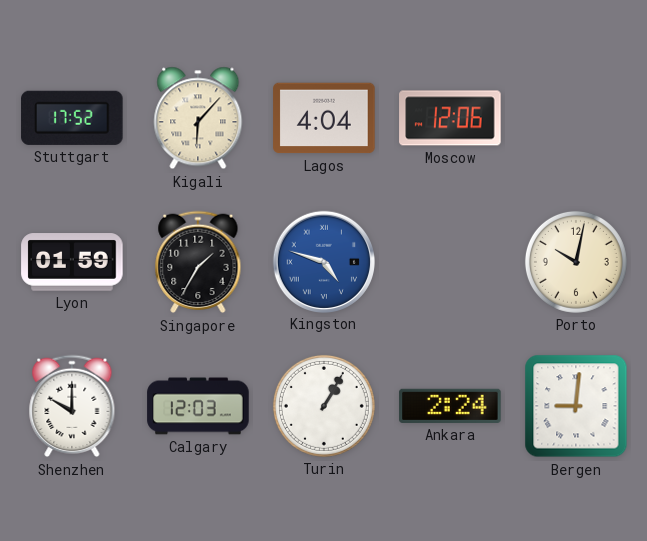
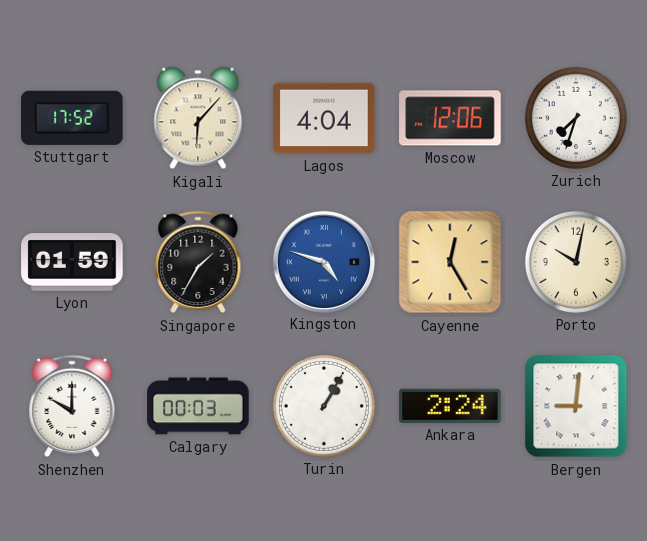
Zurich: none -> 7:33 (576, 118)
Cayenne: none -> 12:25 (450, 262)
Calgary: 12:03 -> 00:03 (198, 406)
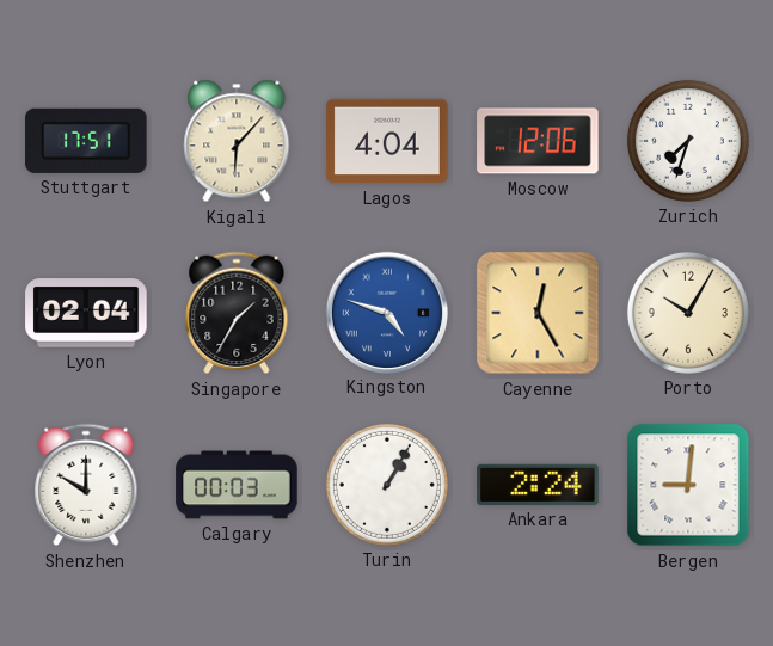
Stuttgart: 17:52 -> 17:51 (86, 141)
Lyon: 01:59 -> 02:04 (86, 313)
Porto: 10:02 -> 10:05 (688, 313)
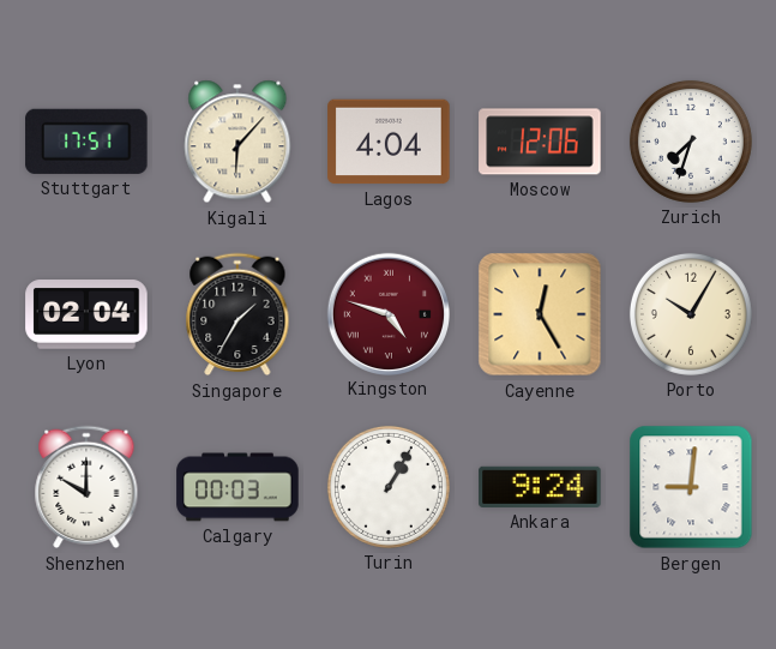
Kingston dial: blue -> burgundy (387, 313)
Ankara: 2:24 -> 9:24 (540, 487)
